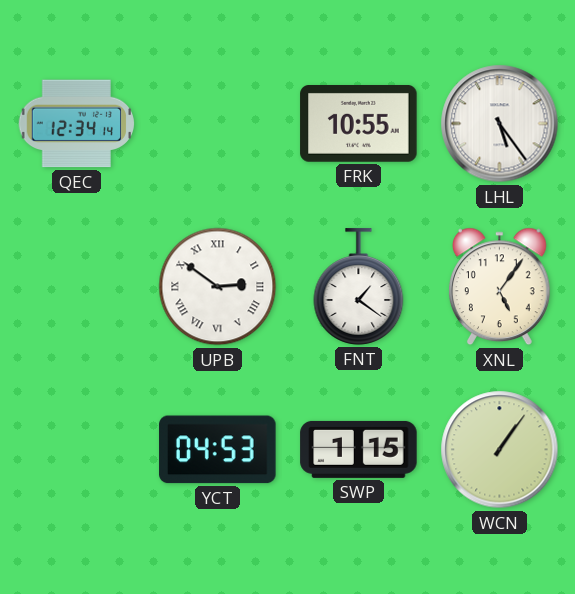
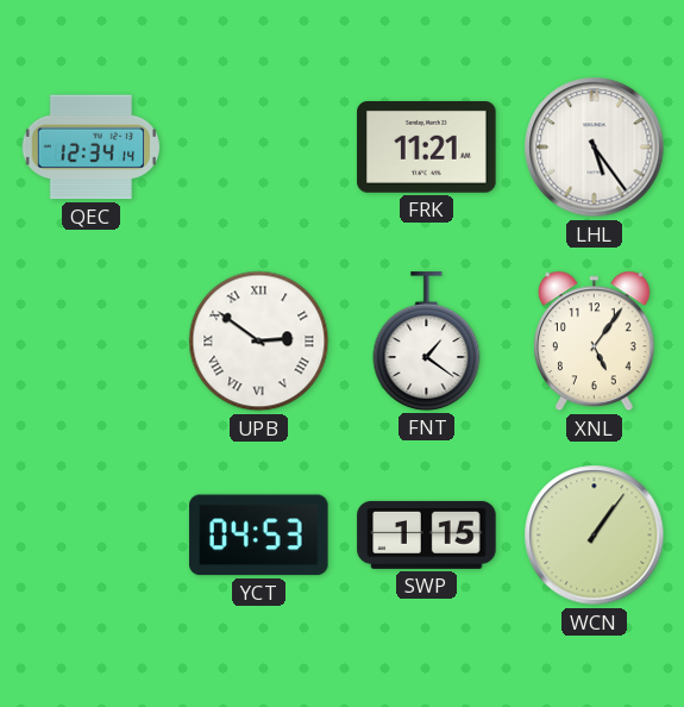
FRK: 10:55 -> 11:21 (427, 148)
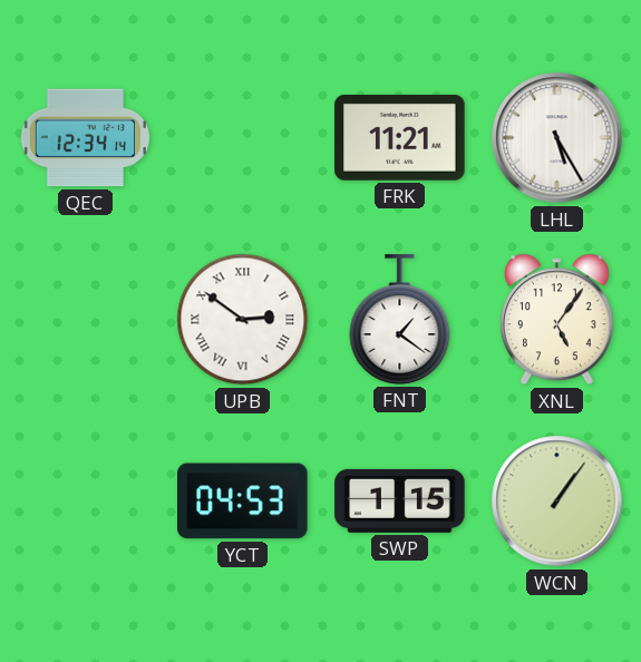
LHL: 5:24 -> 5:25 (557, 138)
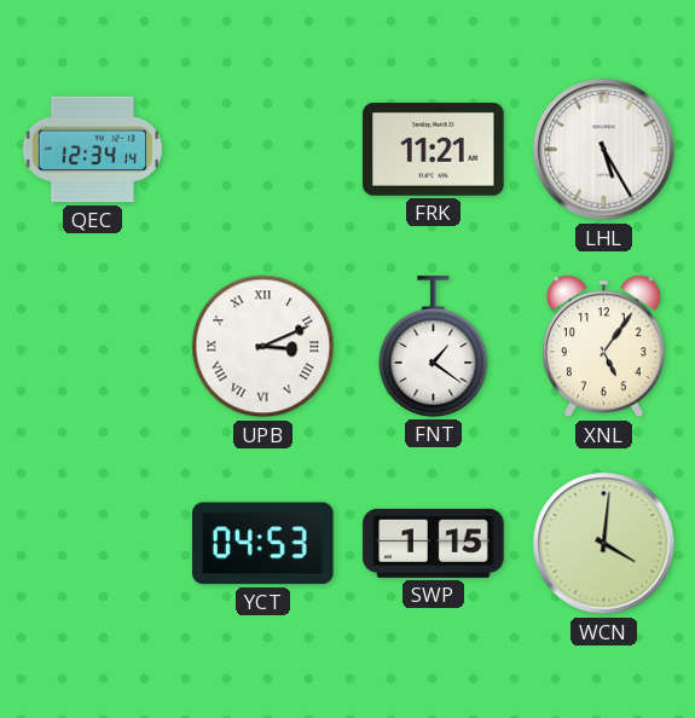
UPB: 2:51 -> 3:11 (263, 347)
WCN: 1:06 -> 4:01 (604, 544)
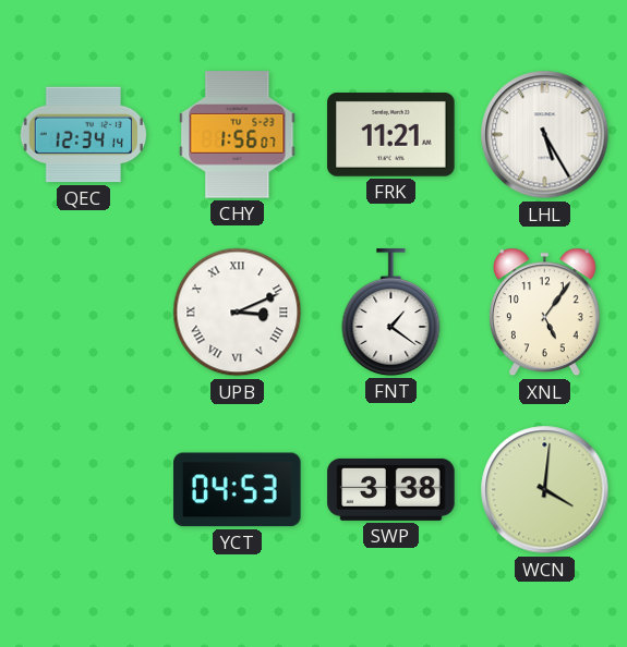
CHY: none -> 1:56 (238, 135)
SWP: 1:15 -> 3:38 (391, 489)
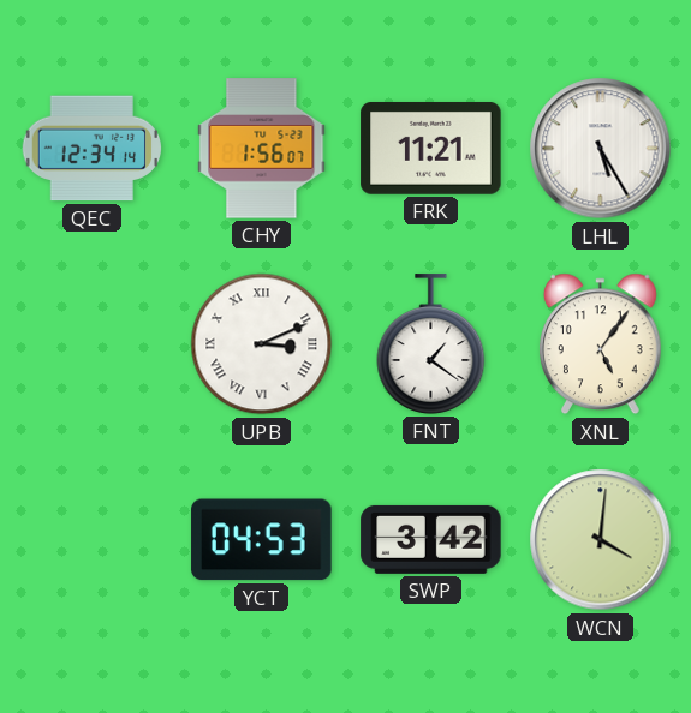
SWP: 3:38 -> 3:42 (431, 539)
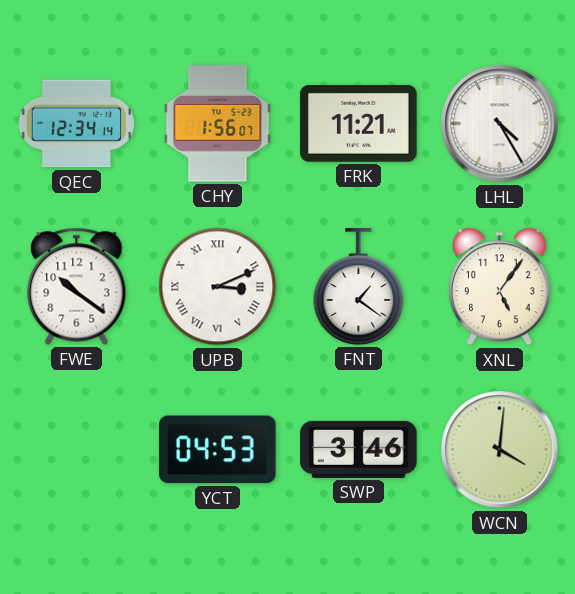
LHL: 5:25 -> 4:25 (500, 124)
FWE: none -> 10:21 (77, 286)
SWP: 3:42 -> 3:46 (359, 449)
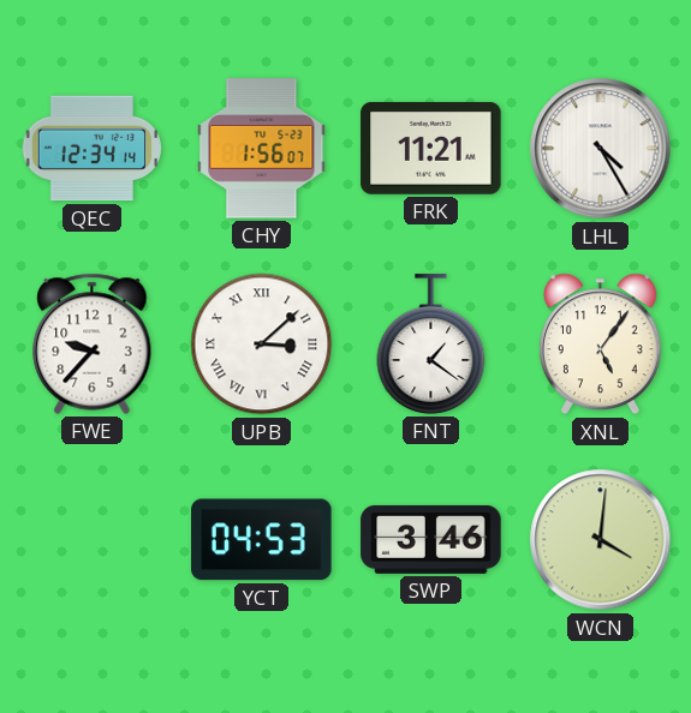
FWE: 10:21 -> 9:37 (93, 343)
UPB: 3:11 -> 3:08 (262, 344)
